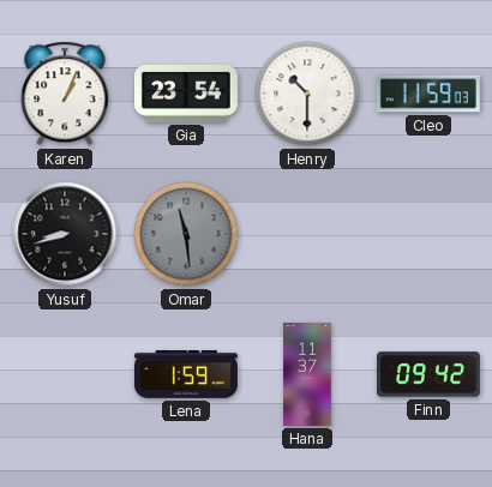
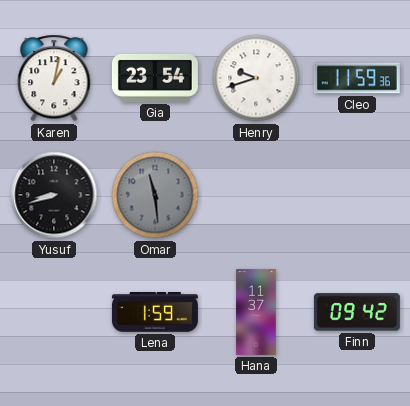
Karen: 1:04 -> 1:02 (54, 78)
Henry: 10:30 -> 9:42 (256, 78)
Cleo: 11:59:03 -> 11:59:36 (357, 78)
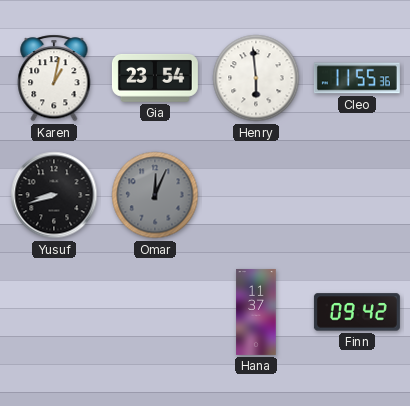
Henry: 9:42 -> 5:59 (256, 78)
Cleo: 11:59 -> 11:55 (357, 78)
Omar: 11:29 -> 12:04 (155, 195)
Lena: 1:59 -> none (155, 313)
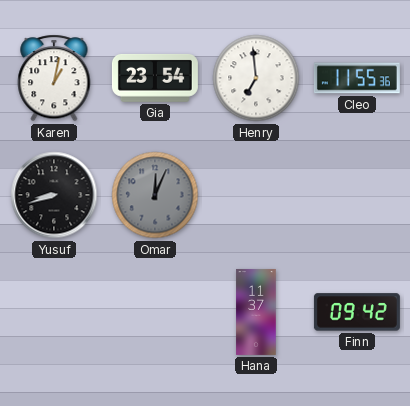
Henry: 5:59 -> 6:59 (256, 78)
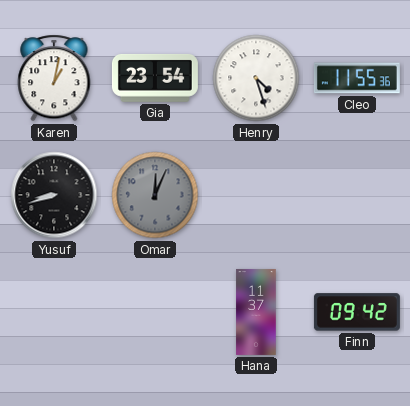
Henry: 6:59 -> 4:27 (256, 78)
